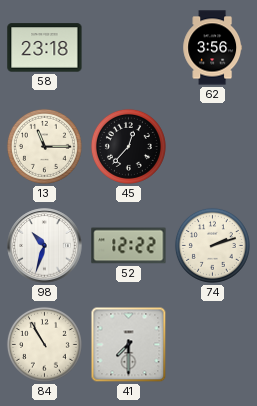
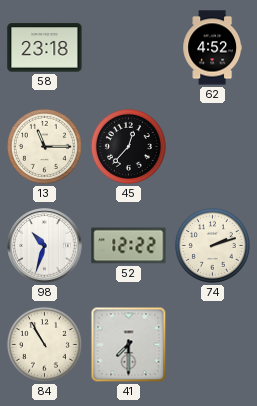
62: 3:56 -> 4:52 (213, 48)
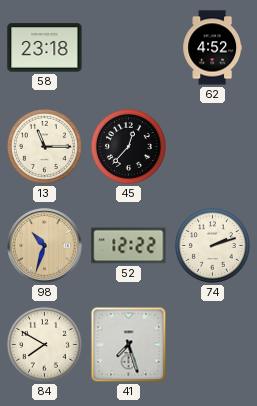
98 dial: white -> champagne (45, 246)
84: 10:55 -> 7:50 (44, 344)
41: 7:30 -> 7:27 (129, 345)
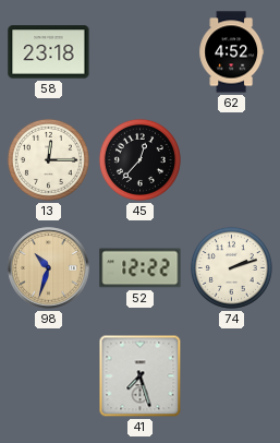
13: 11:15 -> 12:15 (48, 159)
84: 7:50 -> none (44, 344)
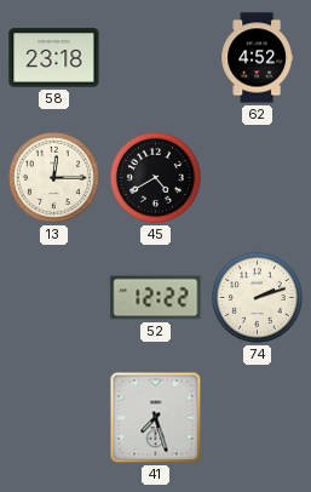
45: 12:37 -> 4:40 (155, 177)
98: 10:33 -> none (49, 268)
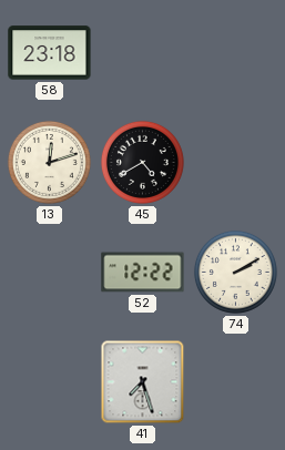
62: 4:52 -> none (258, 58)
13: 12:15 -> 12:12 (49, 162)
74: 2:12 -> 2:10 (235, 272)
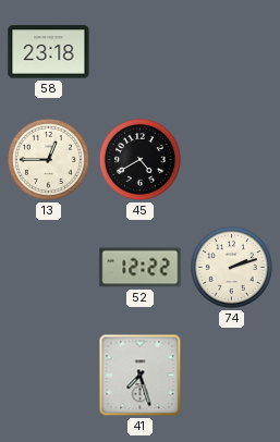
13: 12:12 -> 12:45 (48, 159)
74: 2:10 -> 2:12 (231, 267)
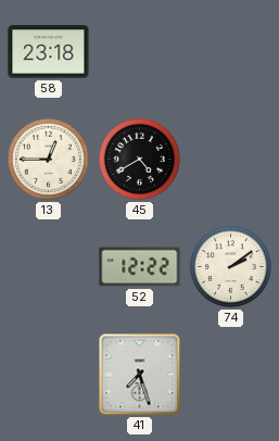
74: 2:12 -> 2:09 (230, 266)
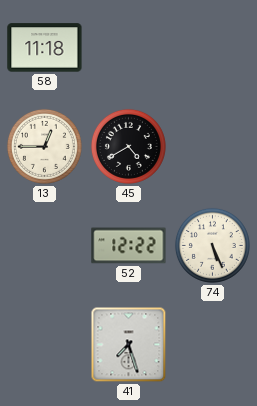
58: 23:18 -> 11:18 (45, 48)
74: 2:09 -> 5:26 (212, 245)
